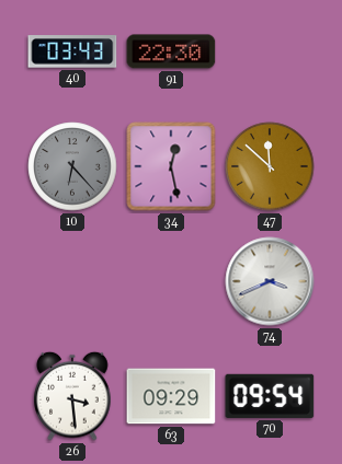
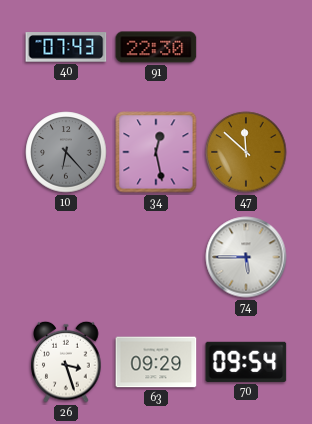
40: 03:43 -> 07:43 (66, 47)
74: 3:41 -> 5:45 (246, 257)
26: 3:29 -> 3:27 (66, 362)
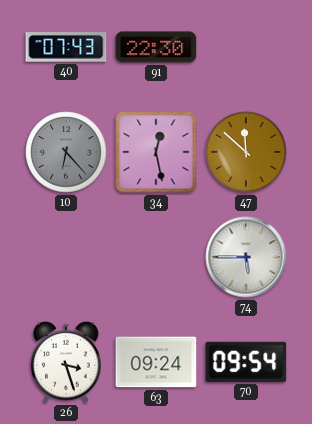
63: 09:29 -> 09:24 (156, 362)
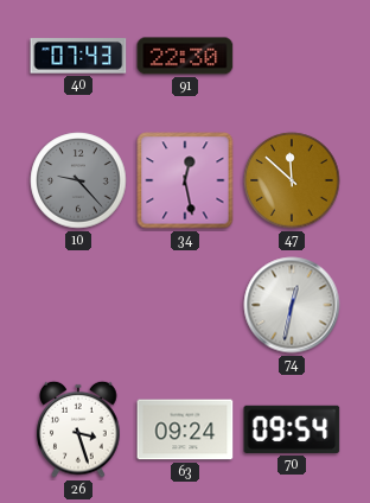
10: 6:23 -> 9:23 (78, 180)
74: 5:45 -> 12:32 (292, 305)
